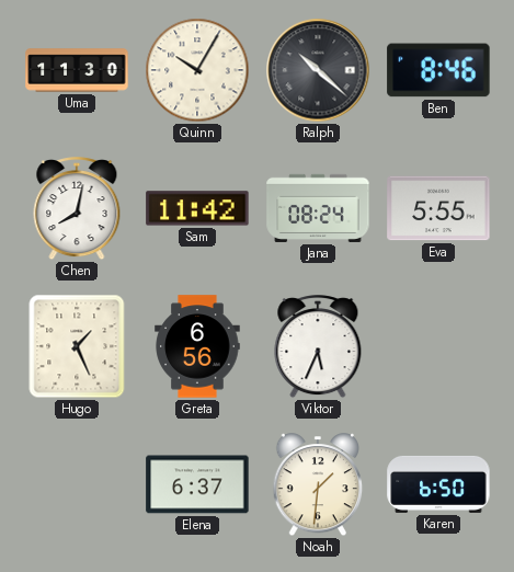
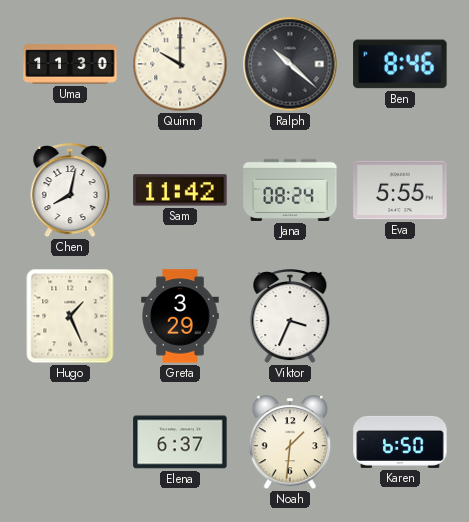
Quinn: 10:05 -> 10:00 (180, 64)
Greta: 6:56 -> 3:29 (180, 316)
Viktor: 5:34 -> 3:34 (290, 317)
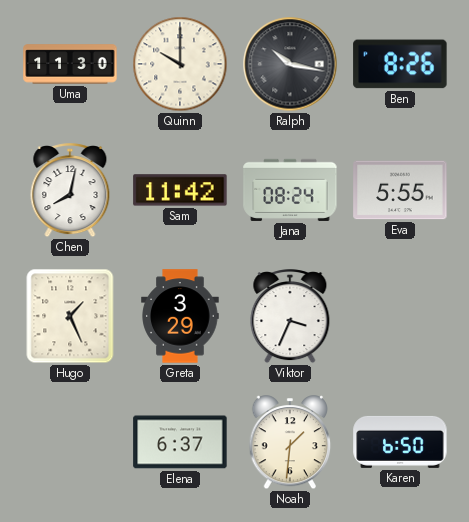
Ralph: 10:22 -> 10:17 (290, 64)
Ben: 8:46 -> 8:26 (400, 64)
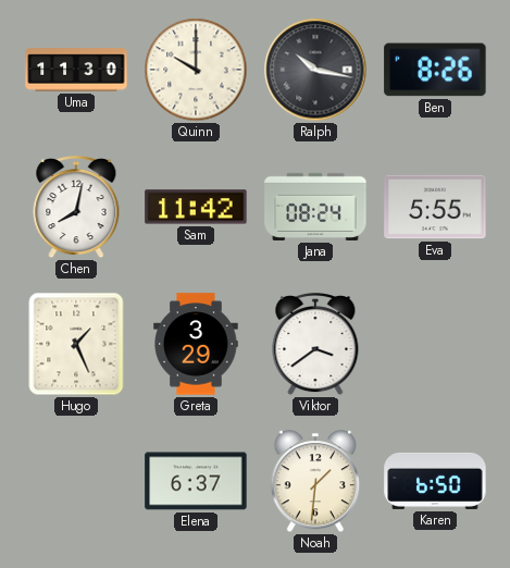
Viktor: 3:34 -> 3:39 (315, 345)
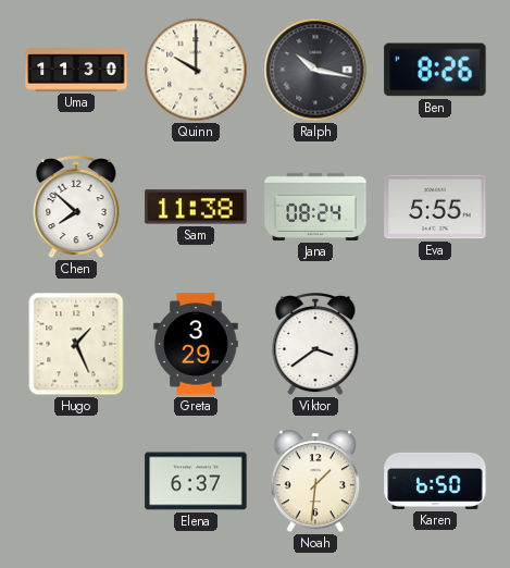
Chen: 8:02 -> 7:52 (76, 208)
Sam: 11:42 -> 11:38 (196, 207)
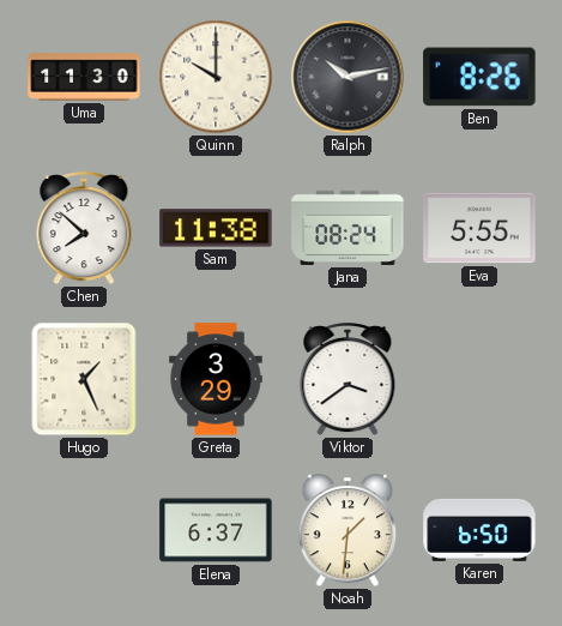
Ralph: 10:17 -> 10:13 (348, 77)
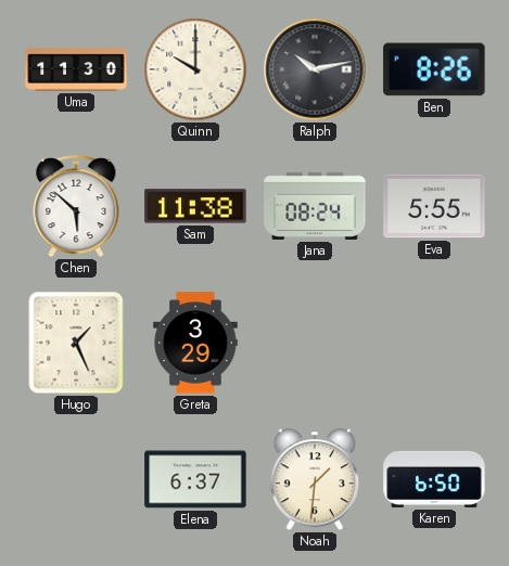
Chen: 7:52 -> 5:52 (76, 207)
Viktor: 3:39 -> none (348, 380)
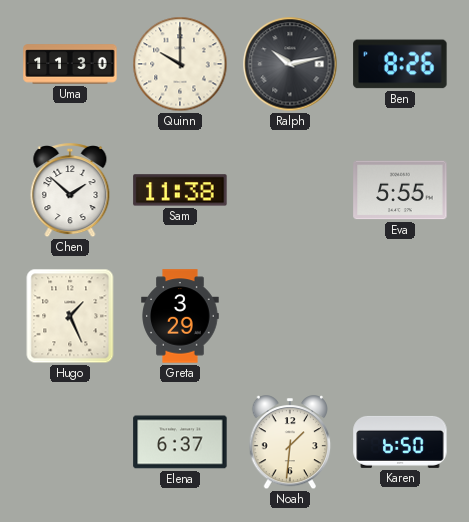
Chen: 5:52 -> 1:52 (70, 191)
Jana: 08:24 -> none (315, 206)
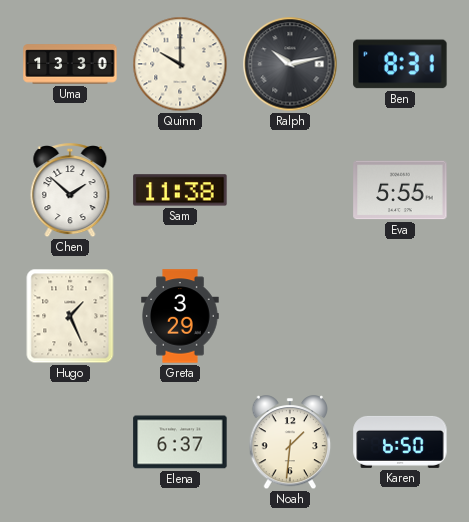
Uma: 11:30 -> 13:30 (70, 64)
Ben: 8:26 -> 8:31 (400, 64)
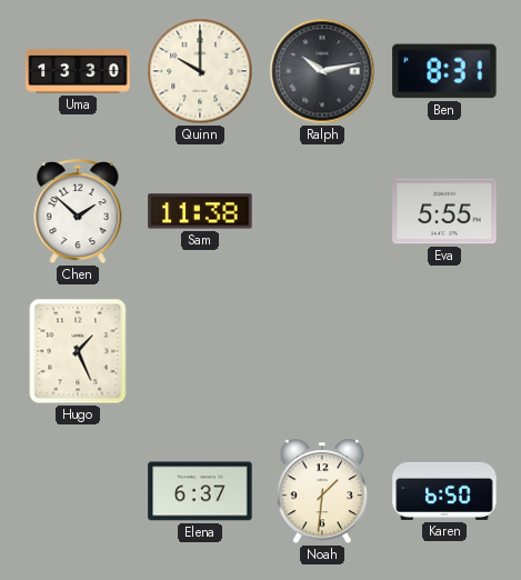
Greta: 3:29 -> none (180, 316)
